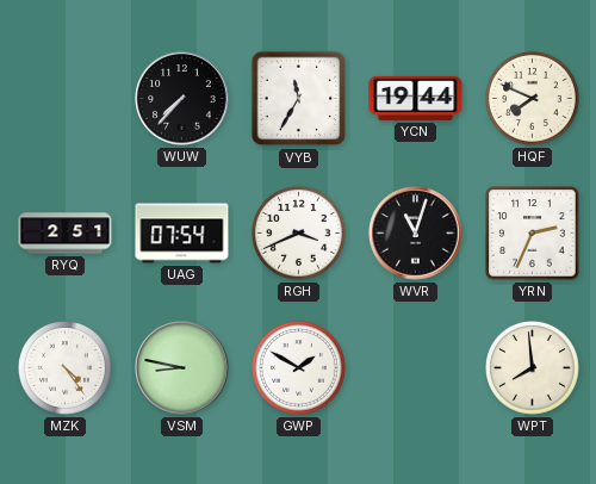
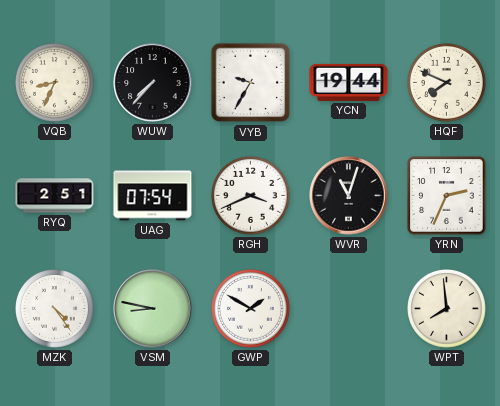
VQB: none -> 8:34 (55, 83)
VYB: 11:35 -> 9:35 (251, 83)
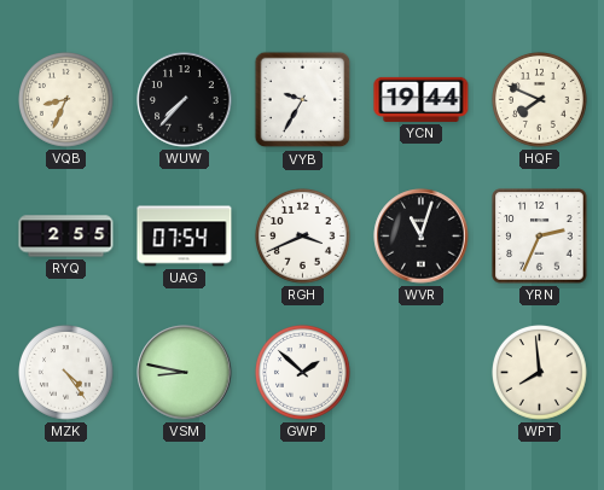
RYQ: 2:51 -> 2:55 (66, 237)
GWP: 1:50 -> 1:52 (303, 373)
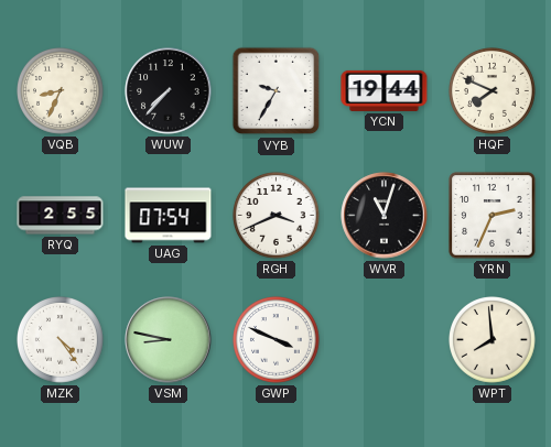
GWP: 1:52 -> 3:49 (277, 340)
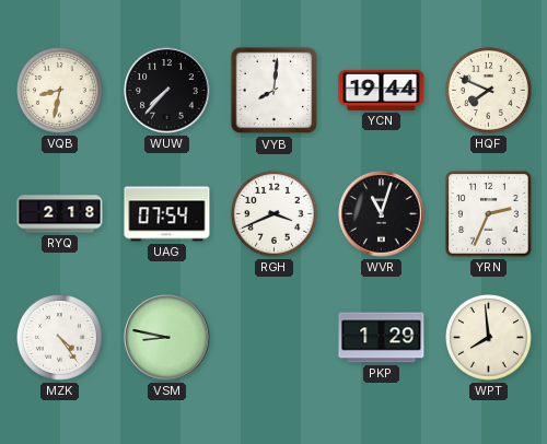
VQB: 8:34 -> 8:32 (60, 91)
VYB: 9:35 -> 8:01 (275, 91)
RYQ: 2:55 -> 2:18 (60, 214)
GWP: 3:49 -> none (277, 340)
PKP: none -> 1:29 (382, 338)
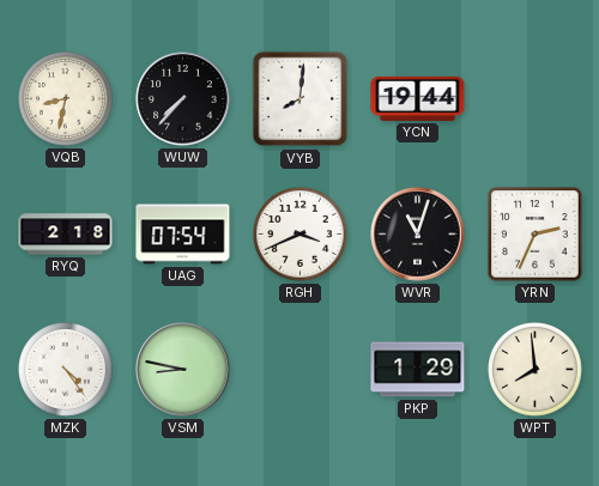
HQF: 7:49 -> none (489, 91)
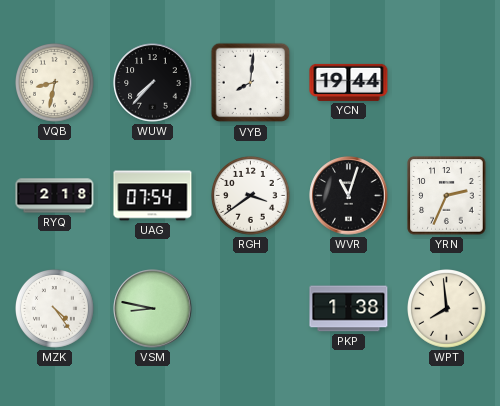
RGH: 3:41 -> 3:39 (251, 196)
PKP: 1:29 -> 1:38 (349, 309)
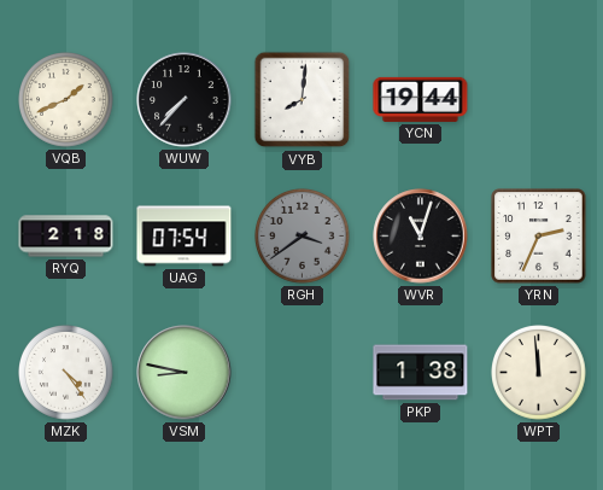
VQB: 8:32 -> 1:41 (66, 100)
RGH dial: white -> grey (303, 237)
WPT: 7:59 -> 11:59 (539, 373)
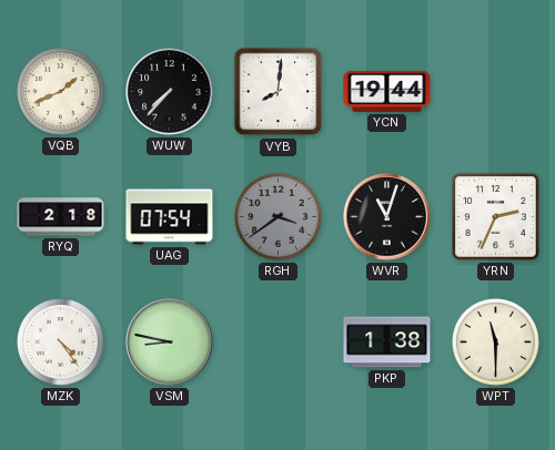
WPT: 11:59 -> 11:30 (496, 342)
